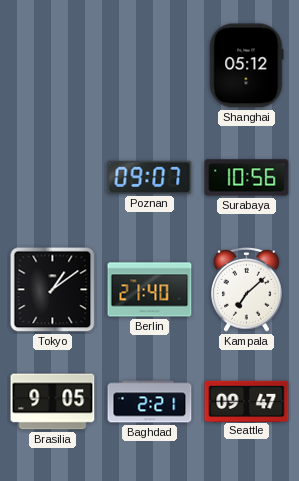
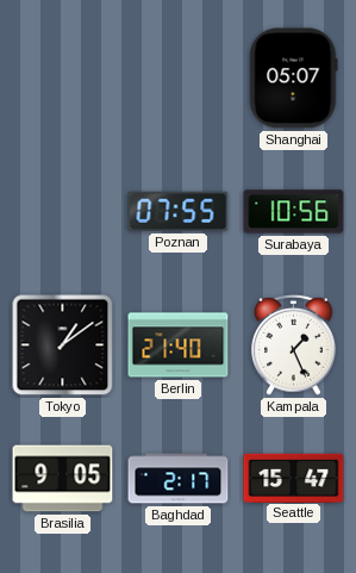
Shanghai: 05:12 -> 05:07 (294, 79)
Poznan: 09:07 -> 07:55 (179, 211)
Kampala: 7:08 -> 1:26 (294, 344)
Baghdad: 2:21 -> 2:17 (179, 479)
Seattle: 09:47 -> 15:47 (294, 478)
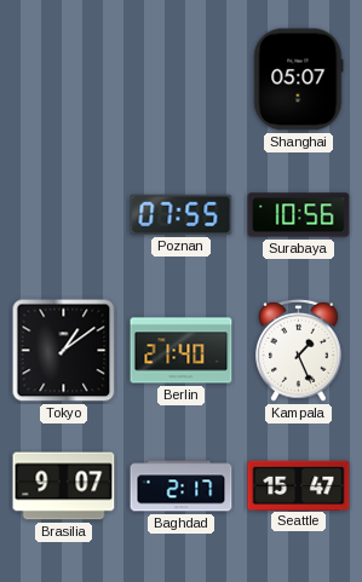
Brasilia: 9:05 -> 9:07 (64, 486)
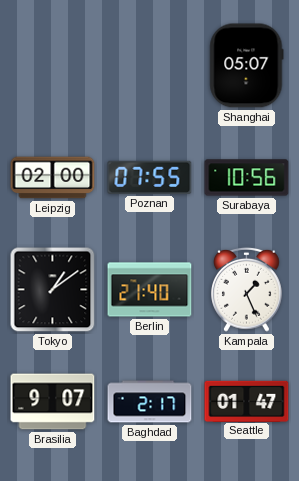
Leipzig: none -> 02:00 (53, 178)
Seattle: 15:47 -> 01:47 (247, 401)
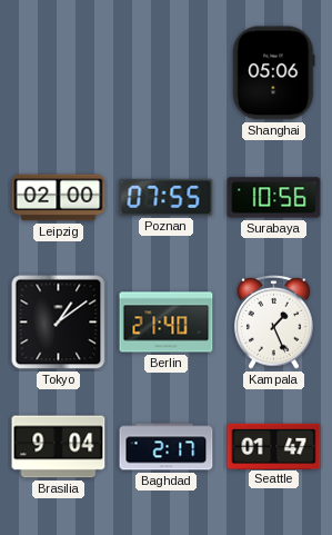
Shanghai: 05:07 -> 05:06 (274, 73)
Brasilia: 9:07 -> 9:04 (59, 447)
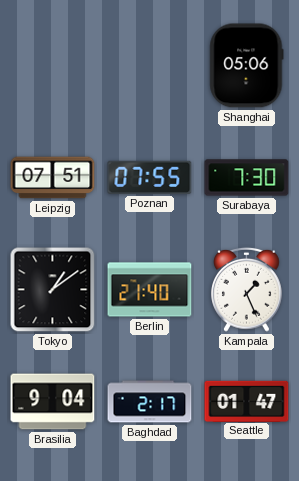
Leipzig: 02:00 -> 07:51 (53, 178)
Surabaya: 10:56 -> 7:30 (247, 178)
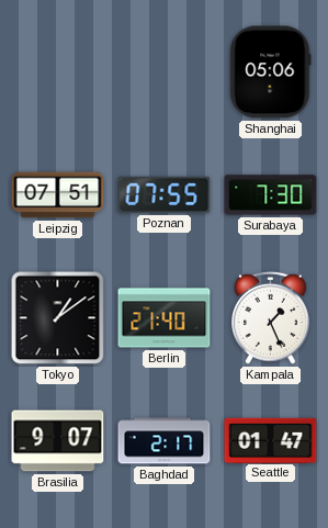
Brasilia: 9:04 -> 9:07 (58, 441)
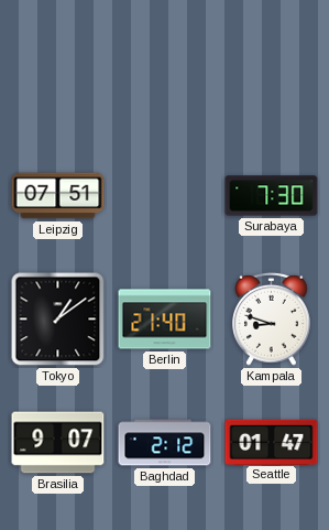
Shanghai: 05:06 -> none (271, 72)
Poznan: 07:55 -> none (165, 194)
Kampala: 1:26 -> 8:48 (272, 318)
Baghdad: 2:17 -> 2:12 (165, 443)
